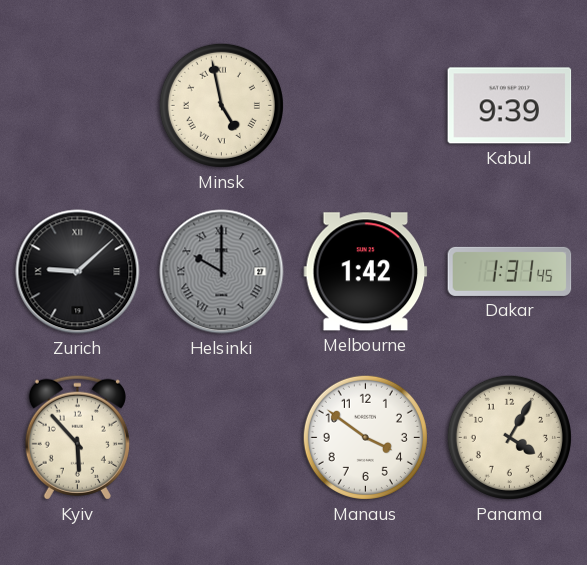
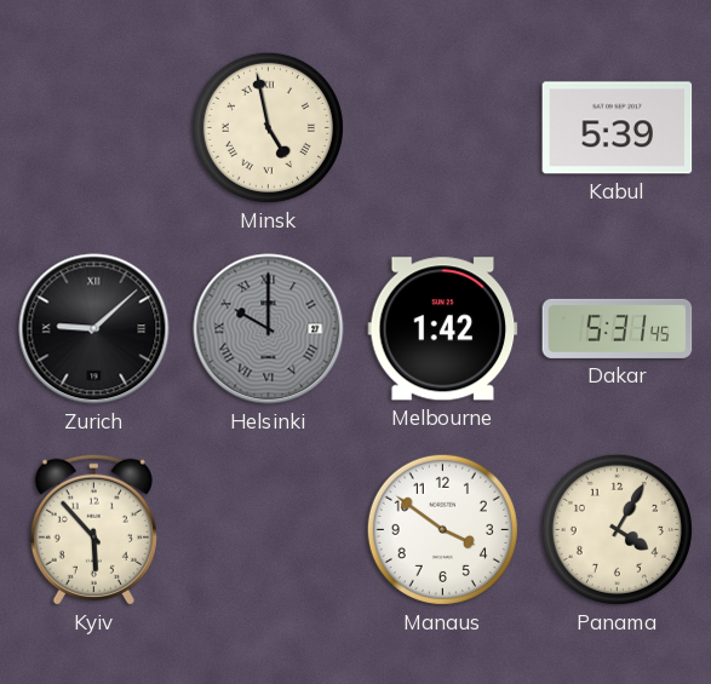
Kabul: 9:39 -> 5:39 (618, 128)
Dakar: 1:31 -> 5:31 (618, 328)
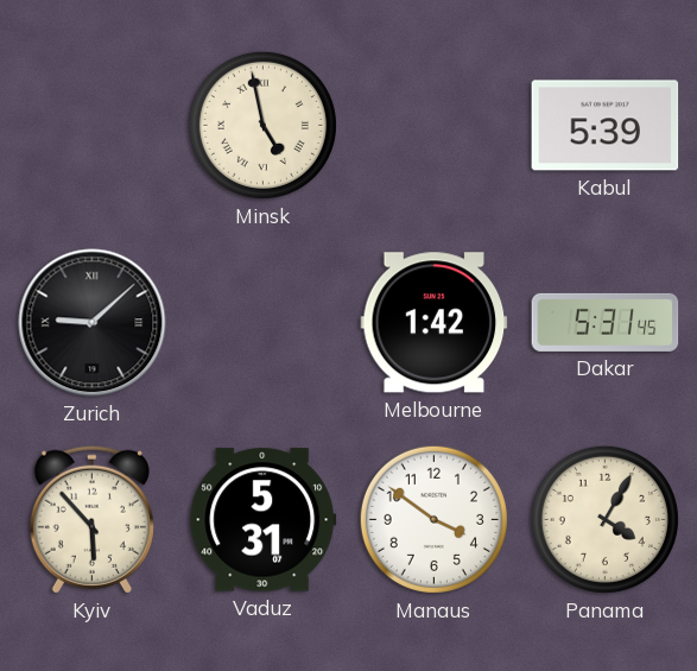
Helsinki: 10:00 -> none (269, 329)
Vaduz: none -> 5:31 (264, 520)
